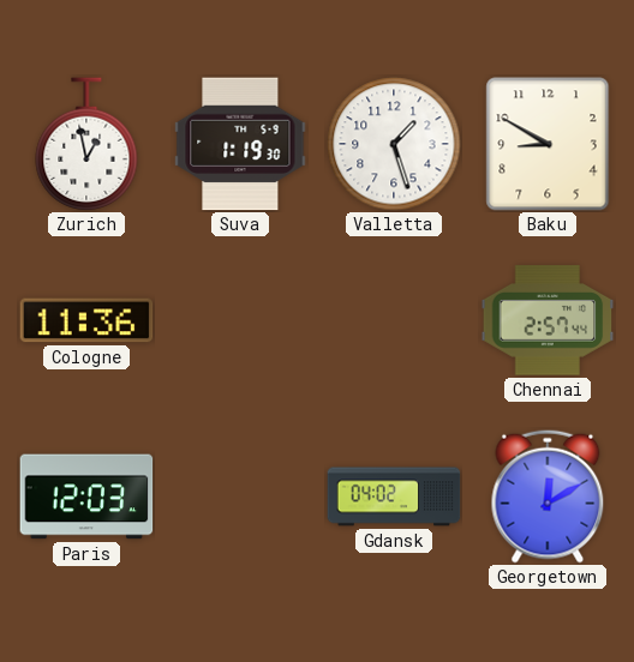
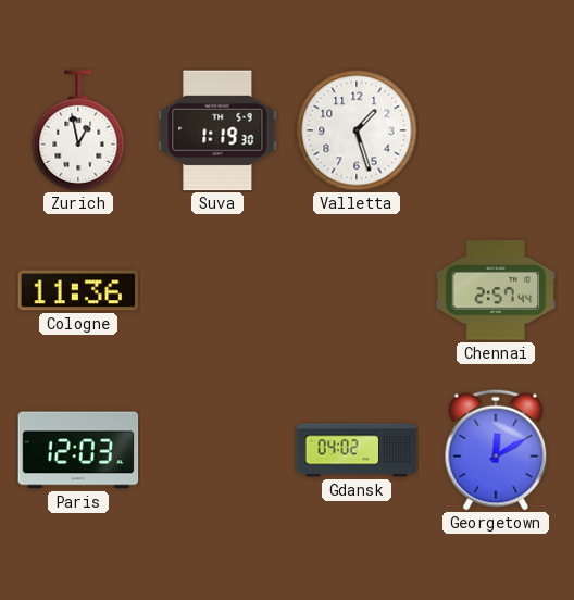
Baku: 8:50 -> none (548, 144)
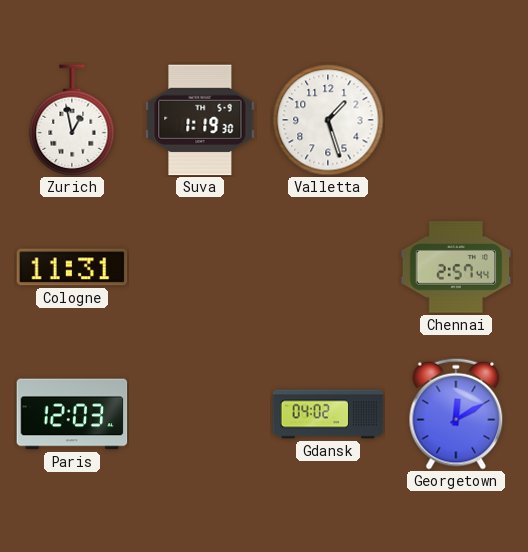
Cologne: 11:36 -> 11:31 (72, 267)
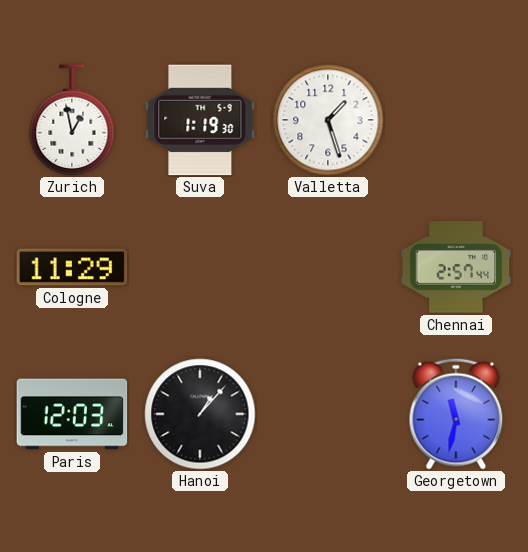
Cologne: 11:31 -> 11:29 (72, 267)
Hanoi: none -> 1:07 (200, 414)
Gdansk: 04:02 -> none (328, 414)
Georgetown: 12:10 -> 11:32 (456, 414)
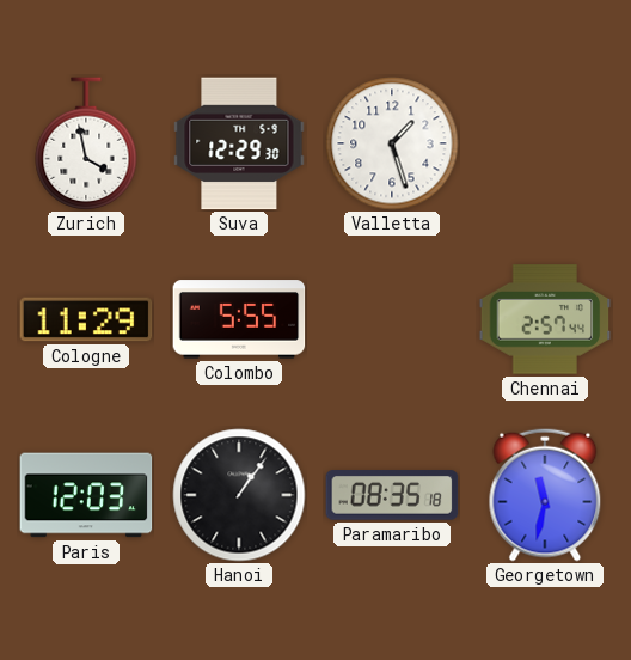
Zurich: 12:58 -> 3:58 (86, 143)
Suva: 1:19 -> 12:29 (239, 143)
Colombo: none -> 5:55 (239, 319)
Hanoi: 1:07 -> 1:06 (239, 495)
Paramaribo: none -> 08:35 (392, 495)
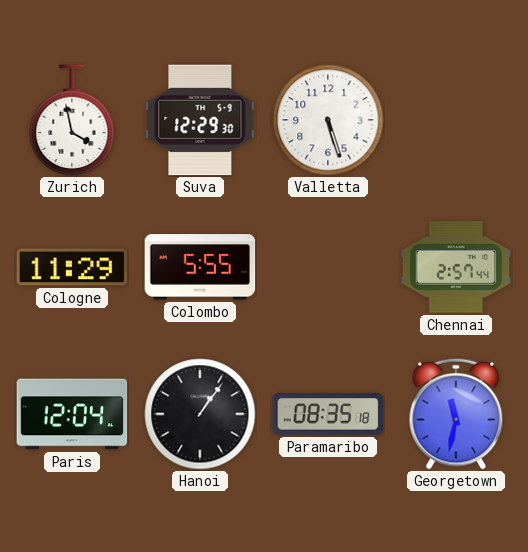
Valletta: 1:27 -> 5:27 (328, 120)
Paris: 12:03 -> 12:04 (72, 414)
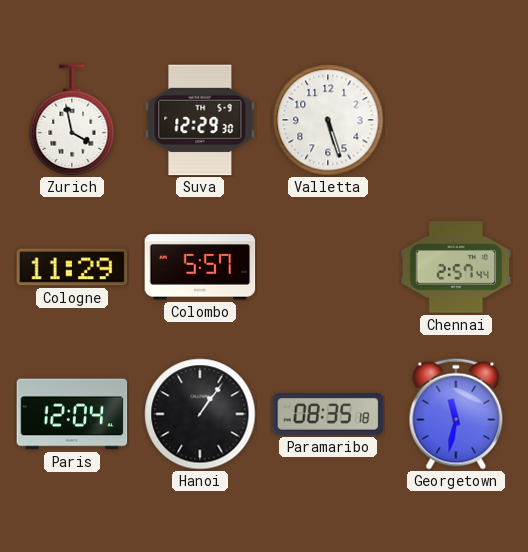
Colombo: 5:55 -> 5:57 (200, 267)
